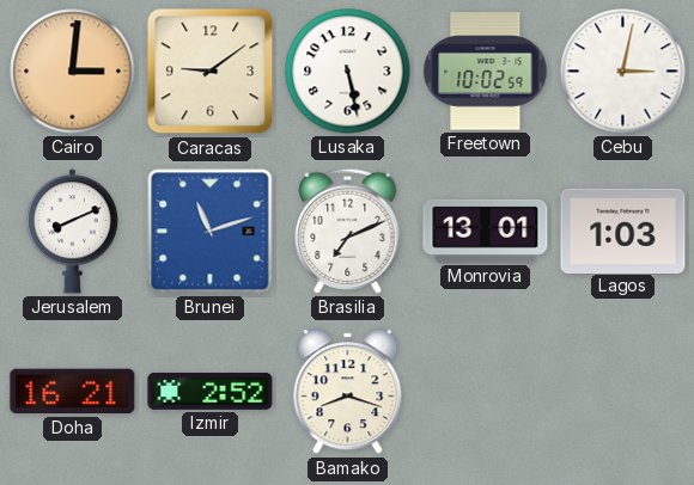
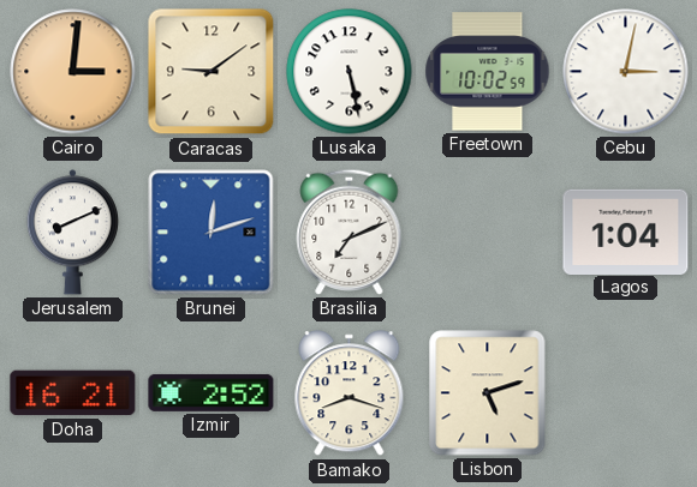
Brunei: 11:12 -> 12:12 (212, 233)
Monrovia: 13:01 -> none (486, 231)
Lagos: 1:03 -> 1:04 (626, 232)
Lisbon: none -> 5:12 (488, 393)
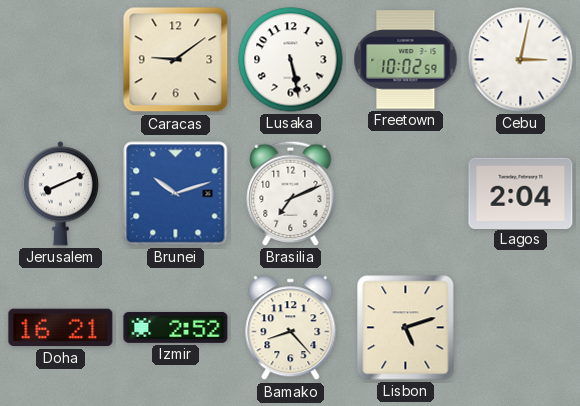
Cairo: 3:01 -> none (73, 72)
Brunei: 12:12 -> 10:12 (176, 194)
Lagos: 1:04 -> 2:04 (521, 193)
Bamako: 8:18 -> 8:23 (291, 328)
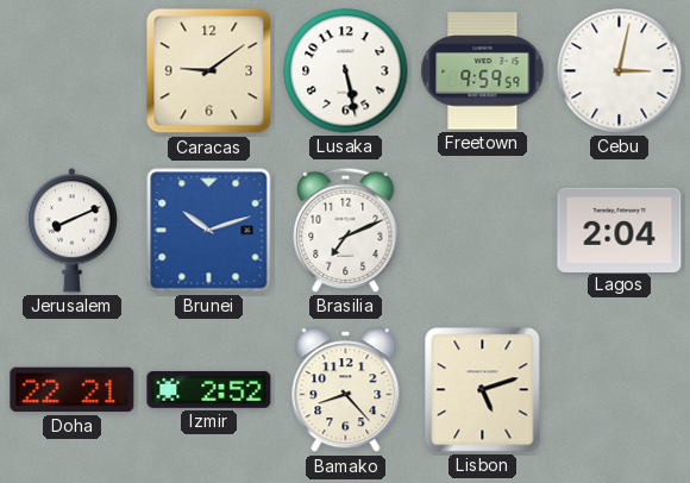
Freetown: 10:02 -> 9:59 (483, 71)
Doha: 16:21 -> 22:21 (73, 390)
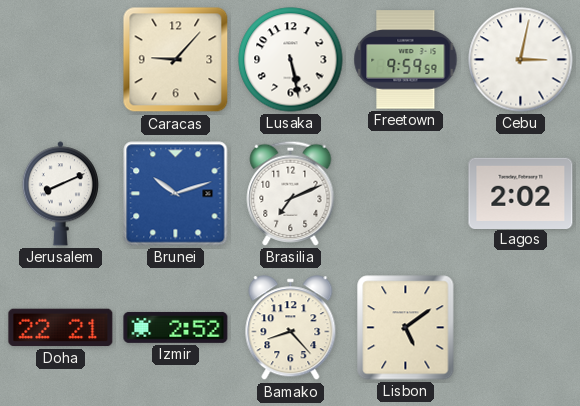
Caracas: 9:09 -> 9:07 (176, 60)
Lagos: 2:04 -> 2:02 (521, 193)
Lisbon: 5:12 -> 5:09 (406, 328)
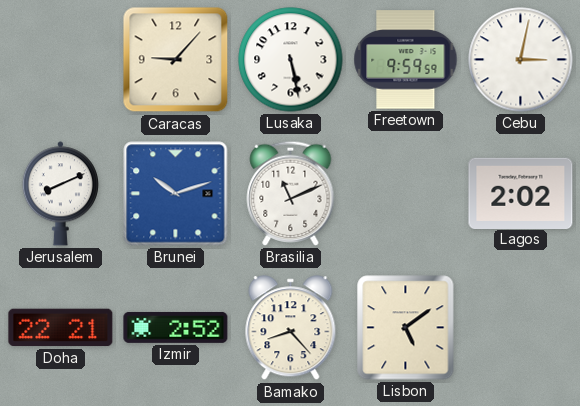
Brasilia: 7:11 -> 11:11 (291, 193)
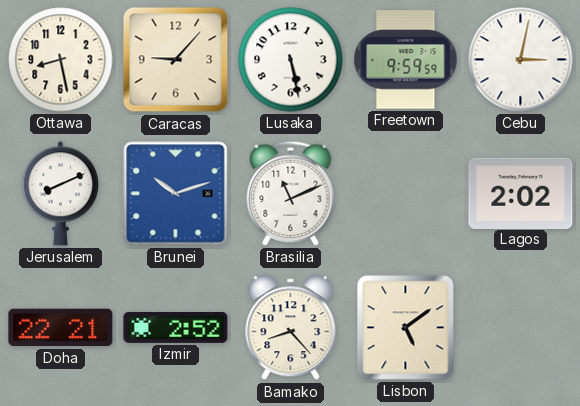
Ottawa: none -> 8:28 (61, 60)
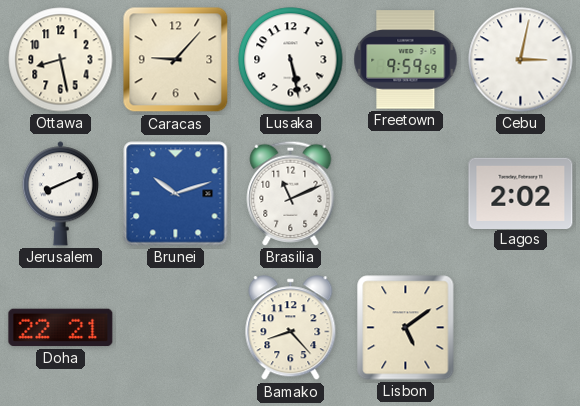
Izmir: 2:52 -> none (176, 327)
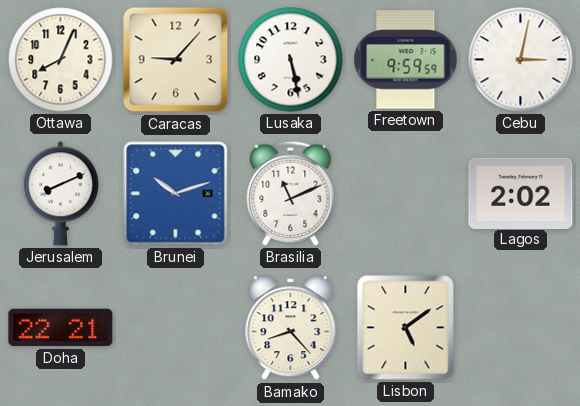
Ottawa: 8:28 -> 8:04 (61, 60)
